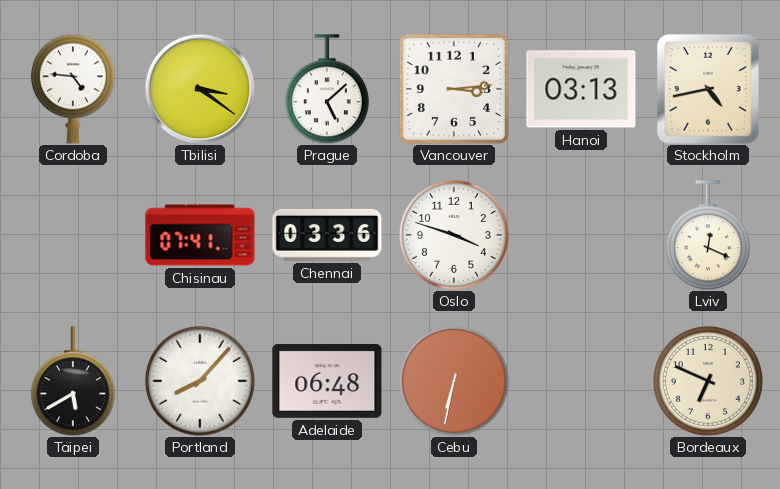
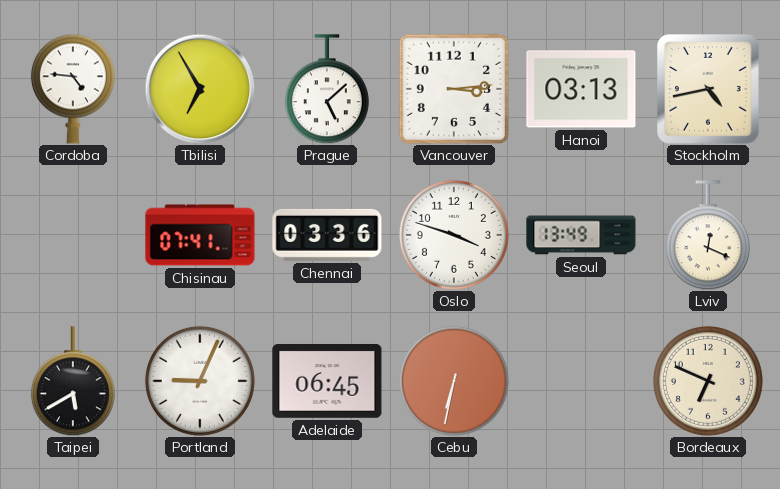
Tbilisi: 3:21 -> 6:55 (200, 89)
Seoul: none -> 13:49 (581, 235)
Portland: 8:07 -> 9:04 (200, 381)
Adelaide: 06:48 -> 06:45 (327, 381)
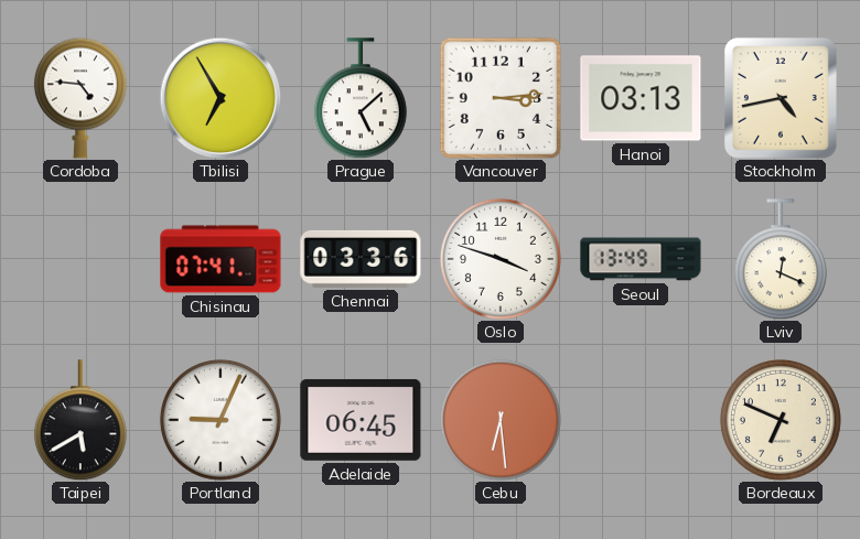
Cebu: 6:32 -> 6:29 (501, 420)
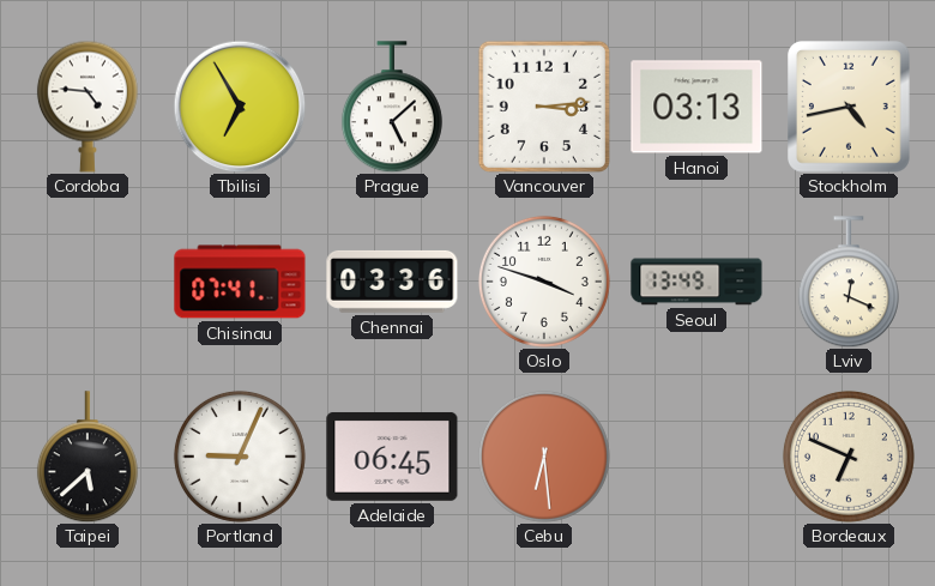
Taipei: 5:40 -> 5:38 (88, 457)
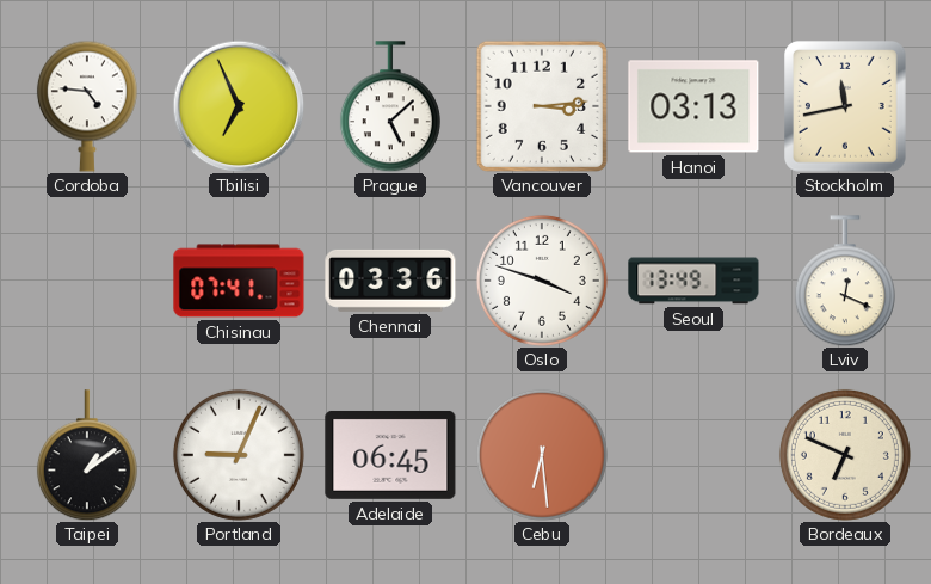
Tbilisi: 6:55 -> 6:56 (239, 106)
Stockholm: 4:43 -> 11:43 (846, 107)
Taipei: 5:38 -> 1:09 (87, 455)
